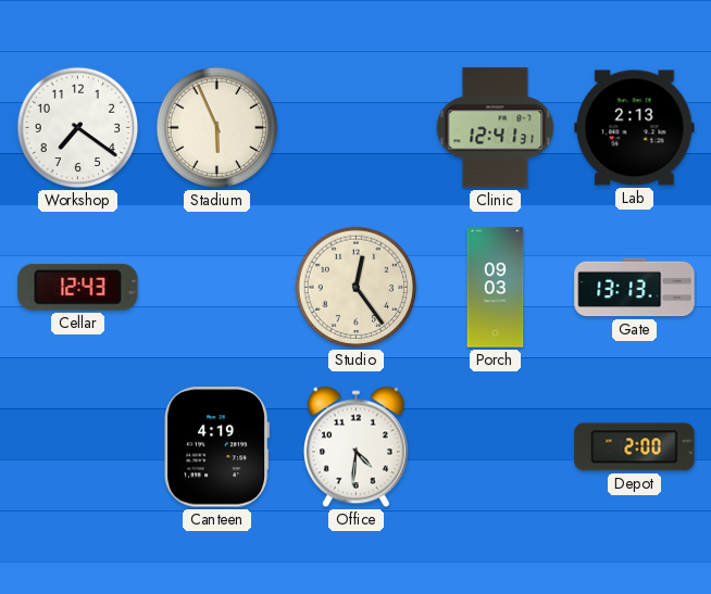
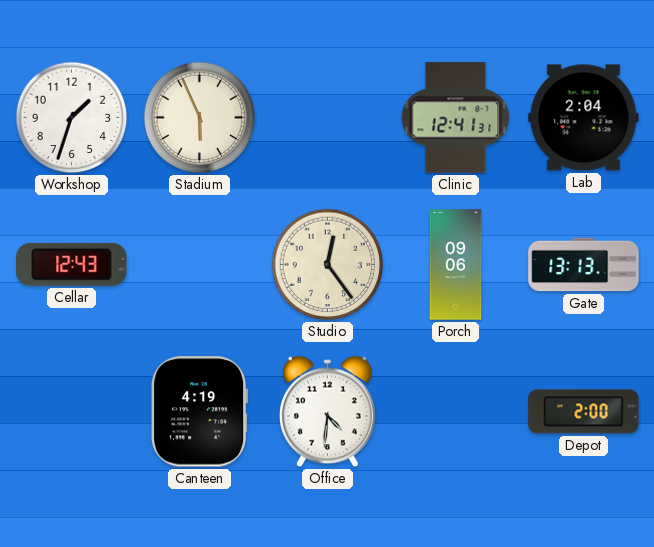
Workshop: 7:21 -> 1:33 (72, 118)
Lab: 2:13 -> 2:04 (584, 118)
Porch: 09:03 -> 09:06 (456, 265)
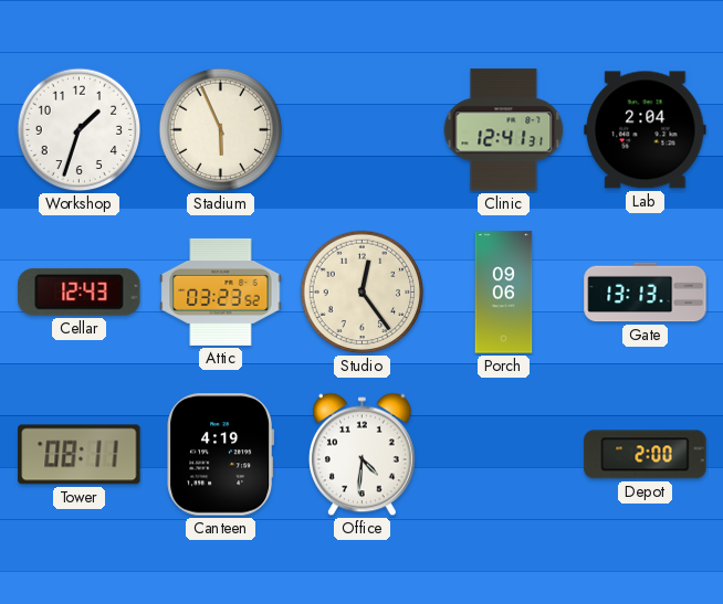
Attic: none -> 03:23 (221, 292)
Tower: none -> 08:11 (80, 455)
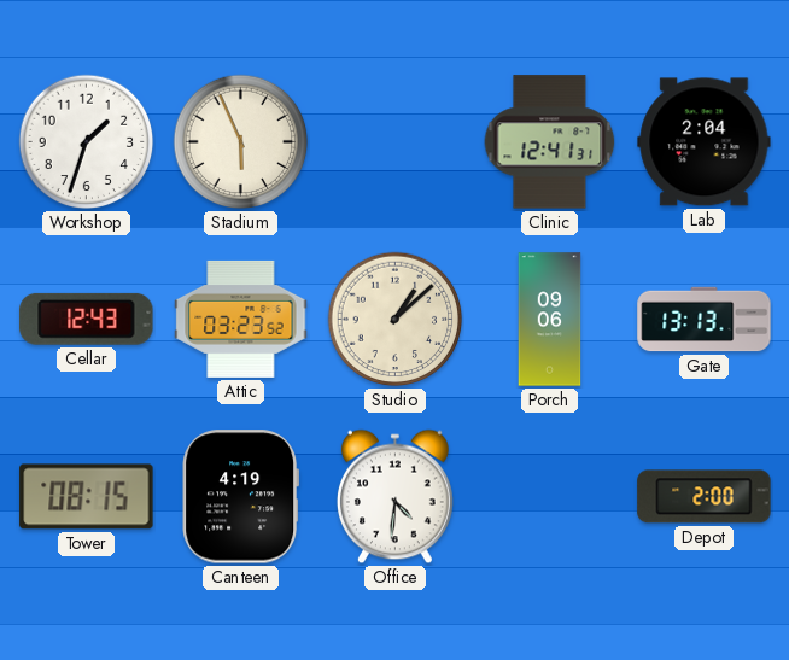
Studio: 12:24 -> 1:08 (396, 320)
Tower: 08:11 -> 08:15 (87, 497)
